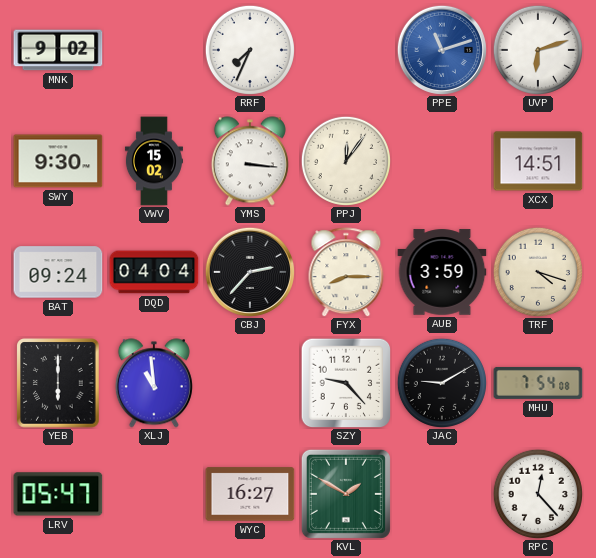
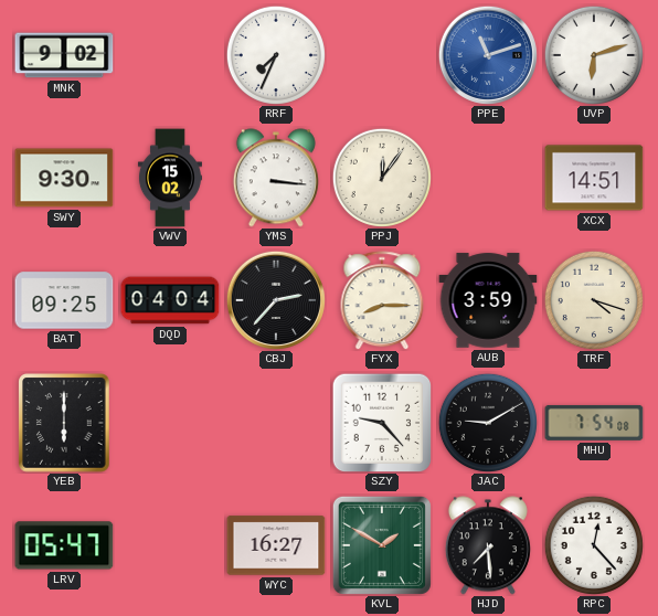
BAT: 09:24 -> 09:25 (64, 300)
XLJ: 10:59 -> none (154, 383)
HJD: none -> 7:29 (488, 545)
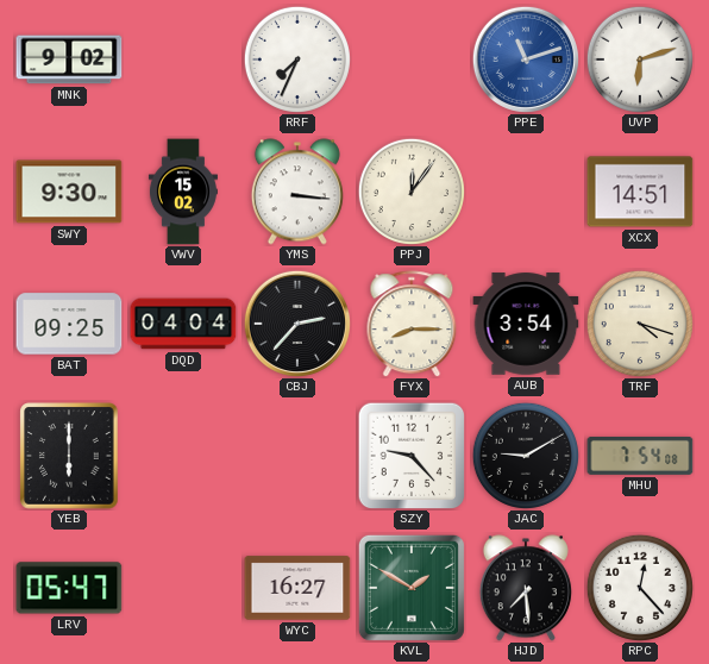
AUB: 3:59 -> 3:54 (526, 324)
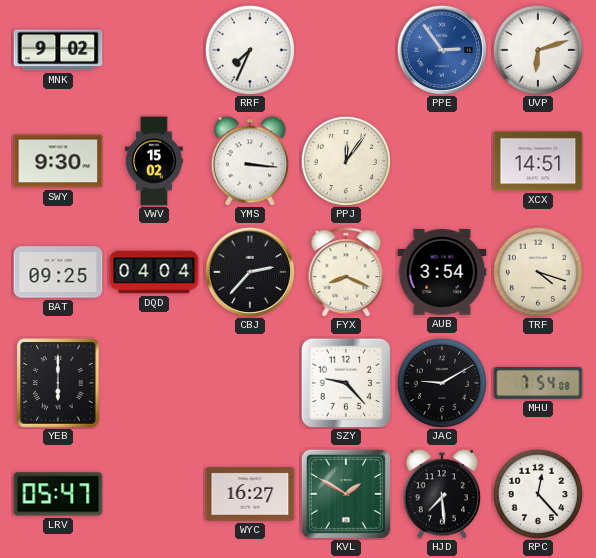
PPE: 11:12 -> 2:54 (442, 50)
FYX: 8:15 -> 8:19 (346, 272)
